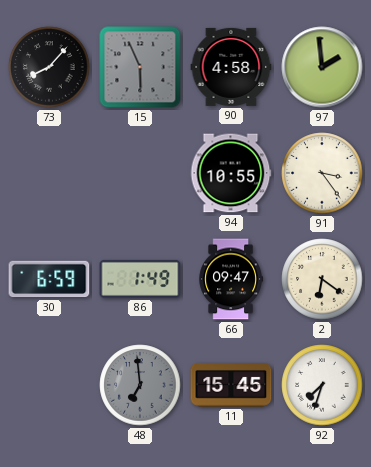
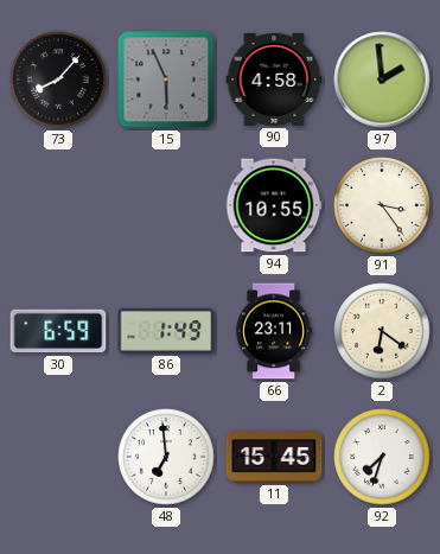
66: 09:47 -> 23:11 (273, 331)
48 dial: grey -> white (166, 457)
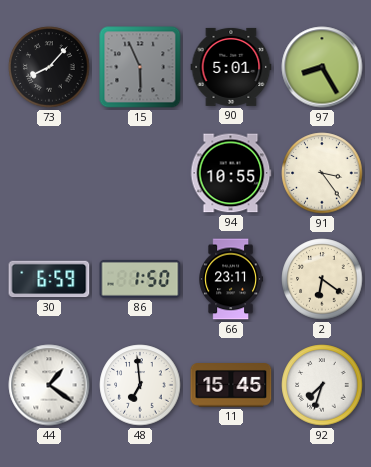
90: 4:58 -> 5:01 (231, 67)
97: 1:59 -> 8:25 (322, 67)
86: 1:49 -> 1:50 (140, 279)
44: none -> 1:21 (49, 385)
